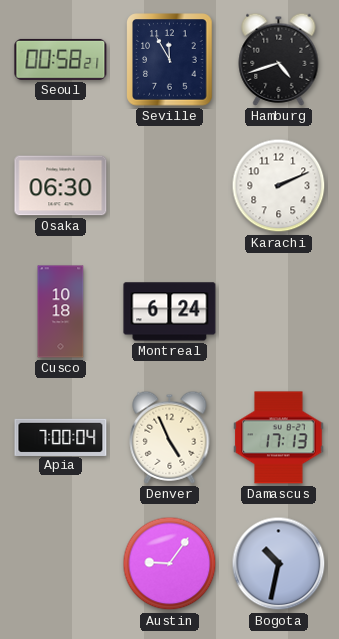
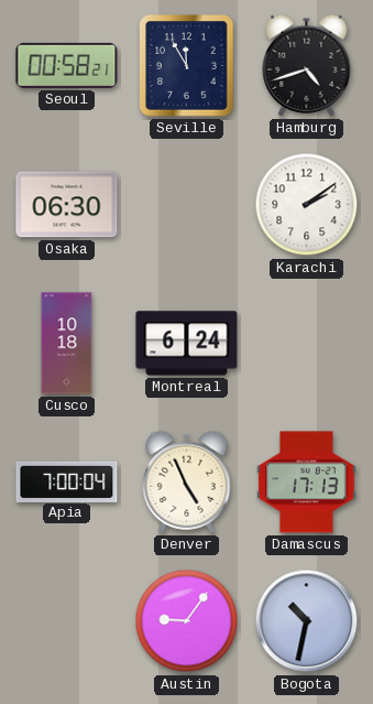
Karachi: 2:11 -> 2:09 (307, 205)
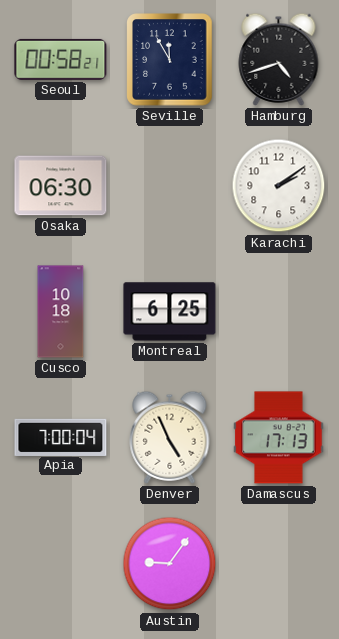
Montreal: 6:24 -> 6:25 (170, 312)
Bogota: 10:32 -> none (307, 621)
